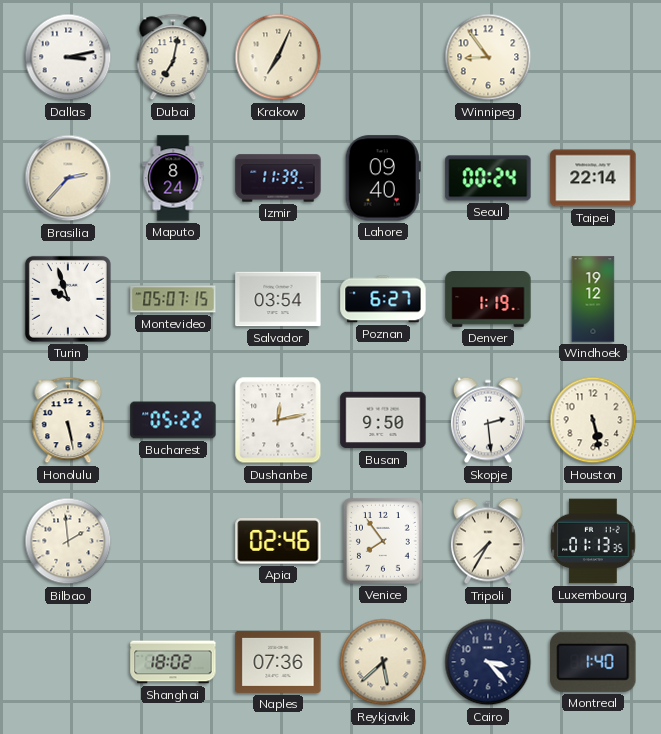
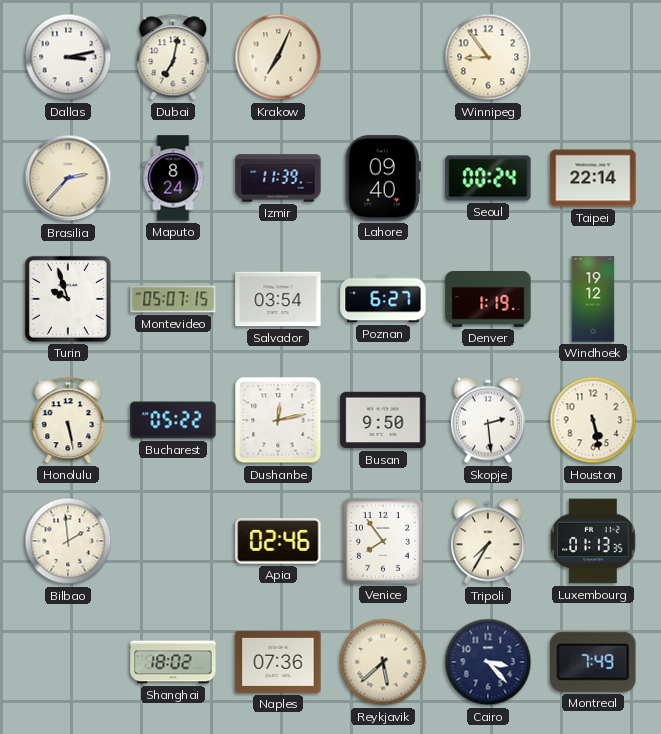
Montreal: 1:40 -> 7:49 (593, 662)
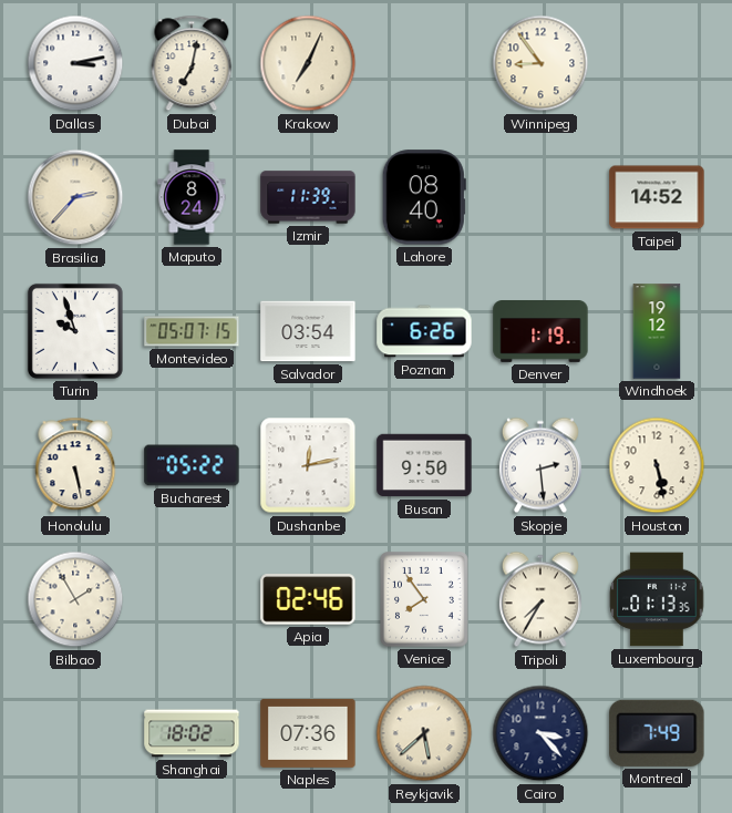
Lahore: 09:40 -> 08:40 (424, 197)
Seoul: 00:24 -> none (488, 178)
Taipei: 22:14 -> 14:52 (657, 197)
Poznan: 6:27 -> 6:26 (424, 331)
Bilbao: 1:59 -> 1:55 (75, 599)
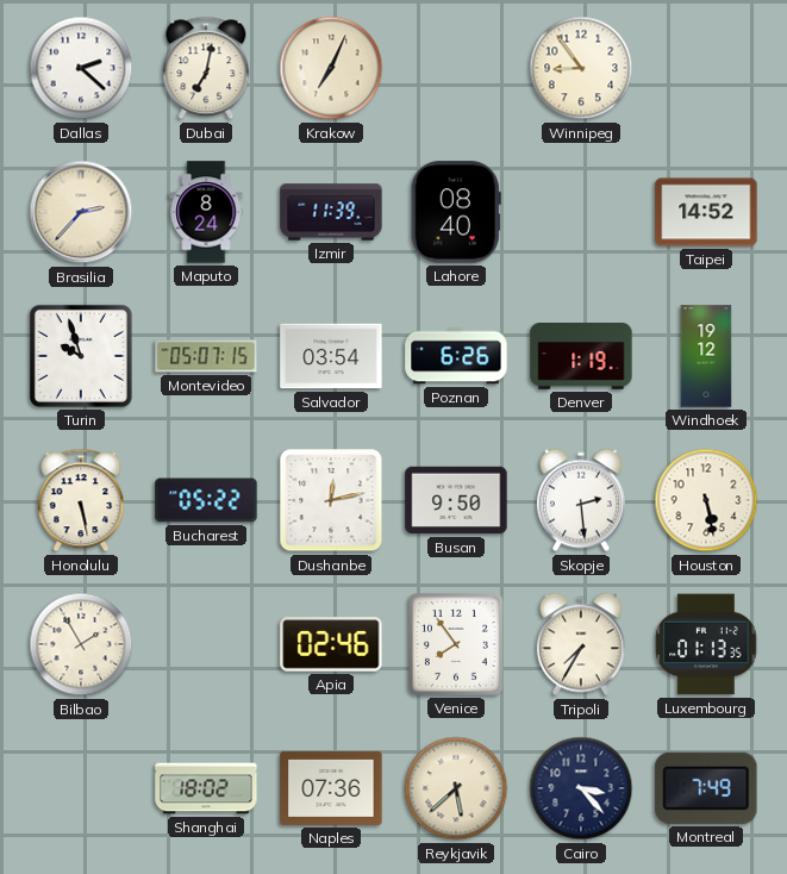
Dallas: 3:13 -> 2:22 (81, 68)
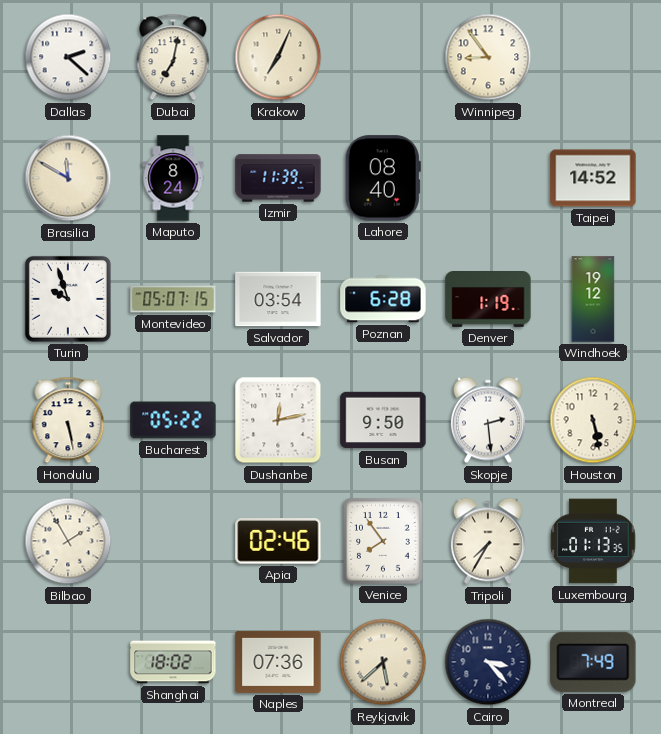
Brasilia: 2:37 -> 11:50 (68, 178)
Poznan: 6:26 -> 6:28 (383, 299)
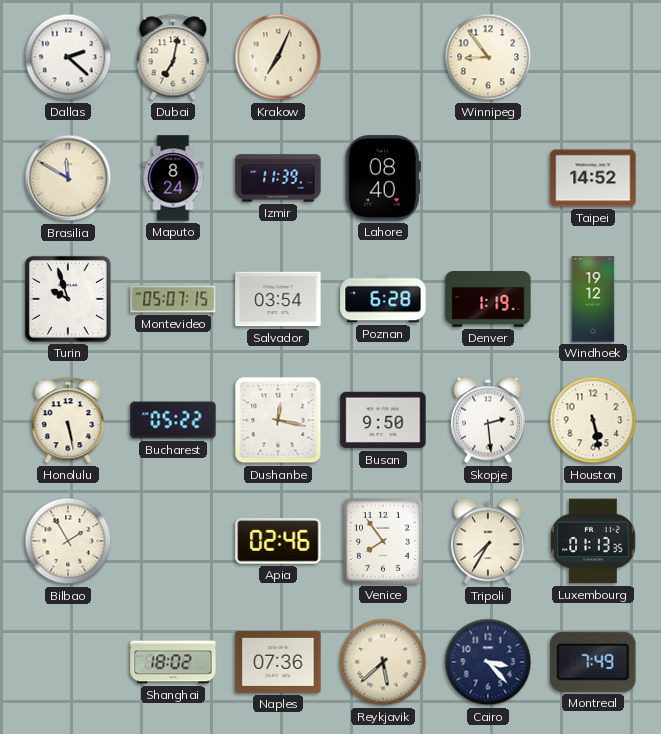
Dushanbe: 12:13 -> 12:17 (278, 420)
